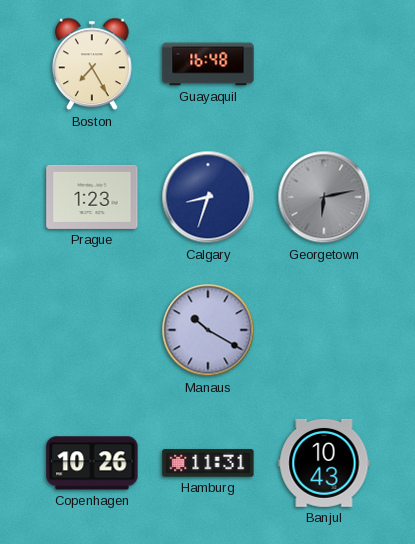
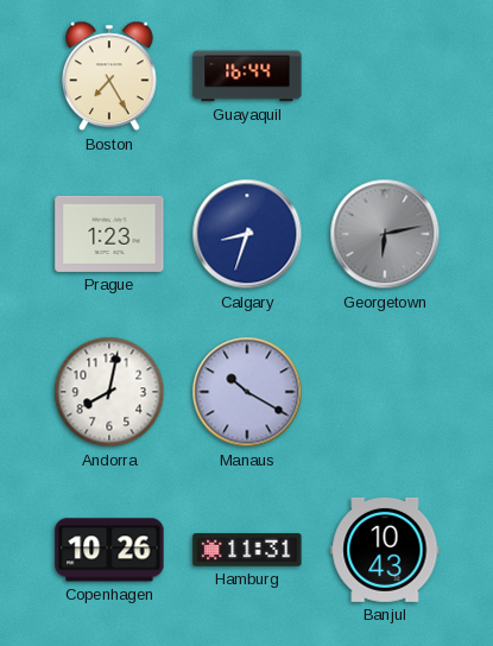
Guayaquil: 16:48 -> 16:44 (247, 76)
Andorra: none -> 8:02 (109, 392)
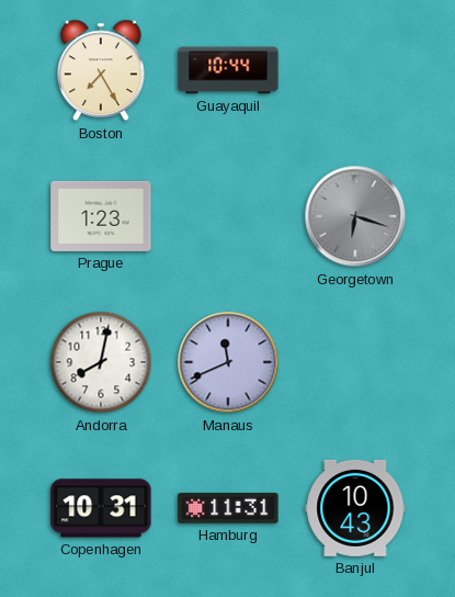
Guayaquil: 16:44 -> 10:44 (228, 70)
Calgary: 8:33 -> none (247, 234)
Georgetown: 6:13 -> 6:18 (355, 216)
Manaus: 10:20 -> 11:41 (228, 362)
Copenhagen: 10:26 -> 10:31 (101, 508)
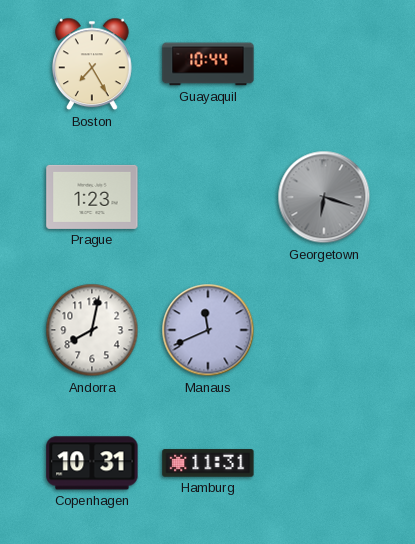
Banjul: 10:43 -> none (355, 508)
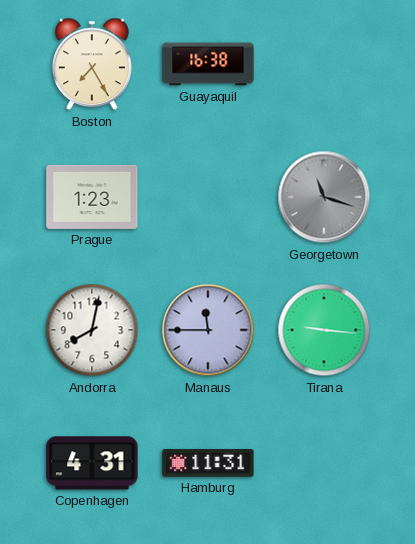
Guayaquil: 10:44 -> 16:38 (208, 64)
Georgetown: 6:18 -> 11:18 (324, 197)
Manaus: 11:41 -> 11:45 (208, 330)
Tirana: none -> 9:16 (324, 330)
Copenhagen: 10:31 -> 4:31 (92, 463)
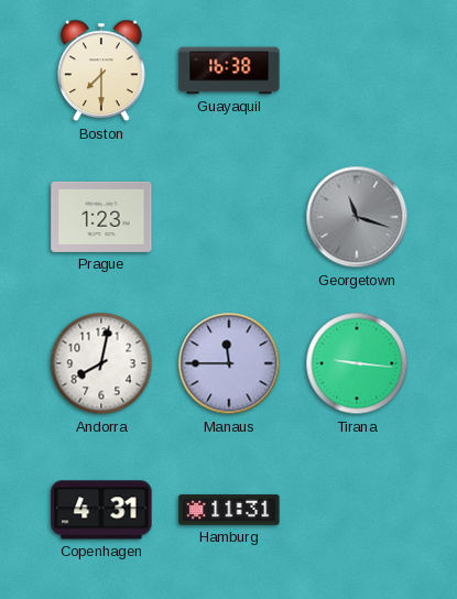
Boston: 7:25 -> 7:30 (101, 70)
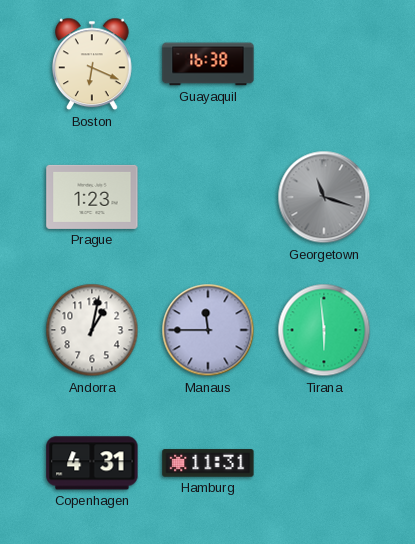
Boston: 7:30 -> 6:19 (92, 64)
Andorra: 8:02 -> 1:02 (92, 330)
Tirana: 9:16 -> 5:59 (324, 330)
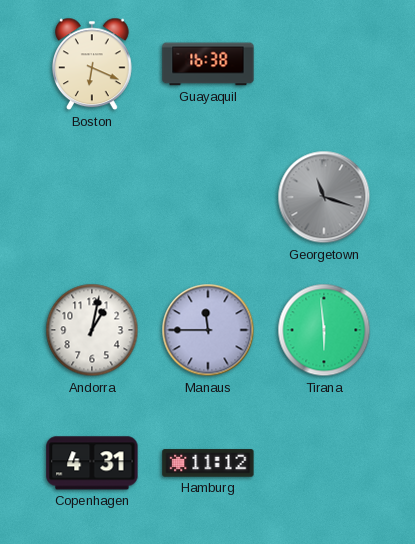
Prague: 1:23 -> none (92, 197)
Hamburg: 11:31 -> 11:12 (208, 463)
